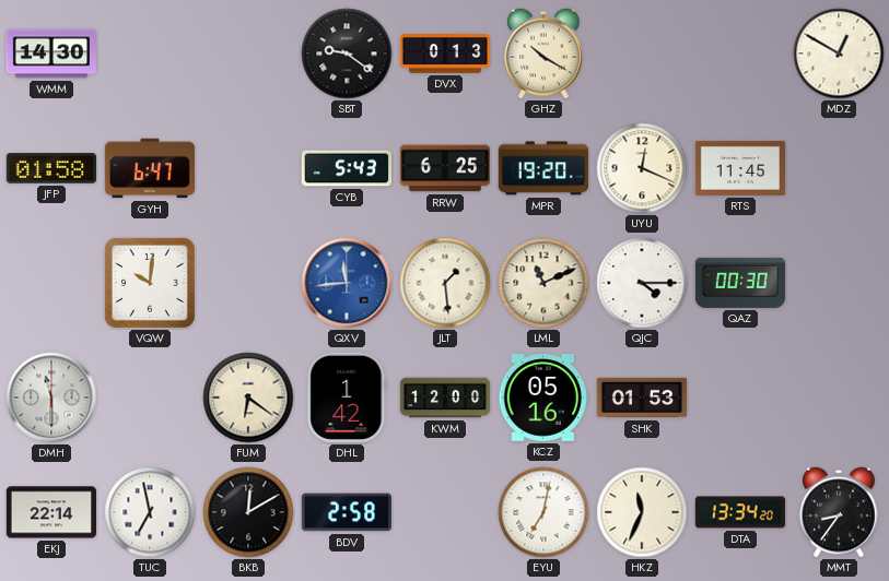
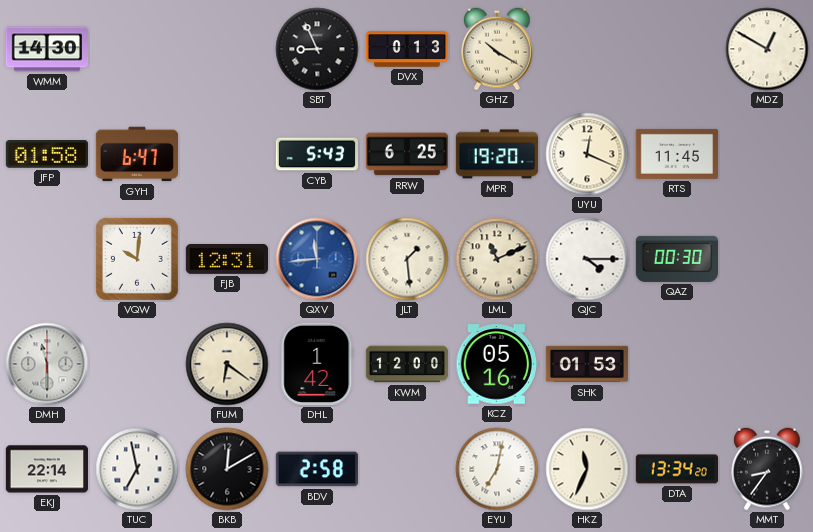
SBT: 9:21 -> 8:56 (317, 49)
FJB: none -> 12:31 (226, 259)
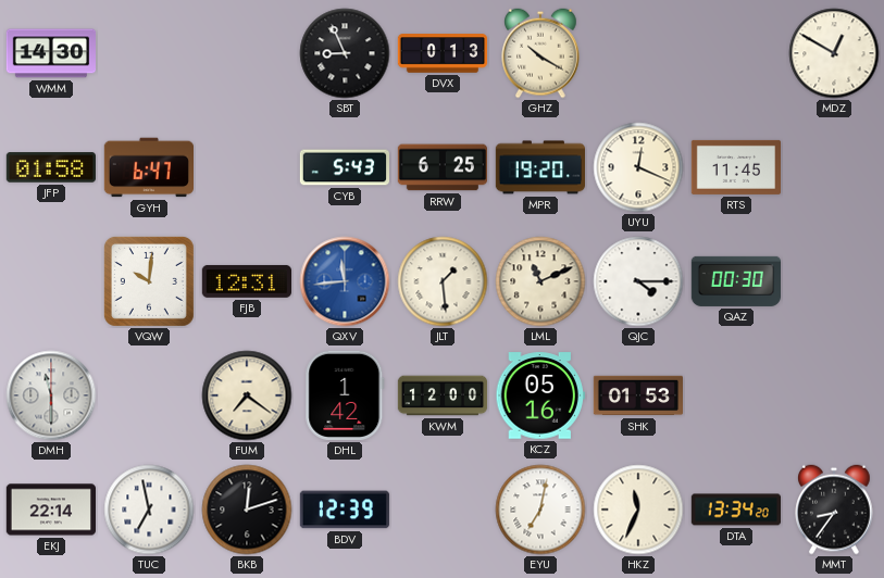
FUM: 6:21 -> 7:21 (247, 395)
BKB: 12:10 -> 12:12 (247, 510)
BDV: 2:58 -> 12:39 (344, 510)
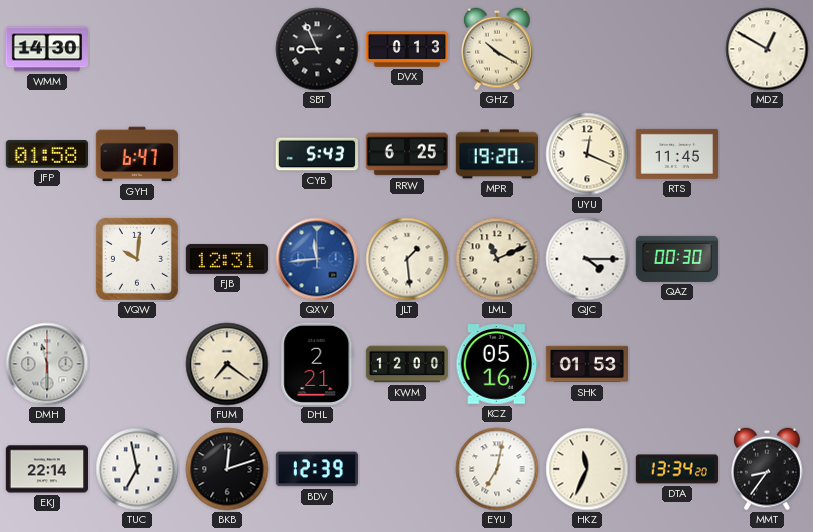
DHL: 1:42 -> 2:21 (317, 364)
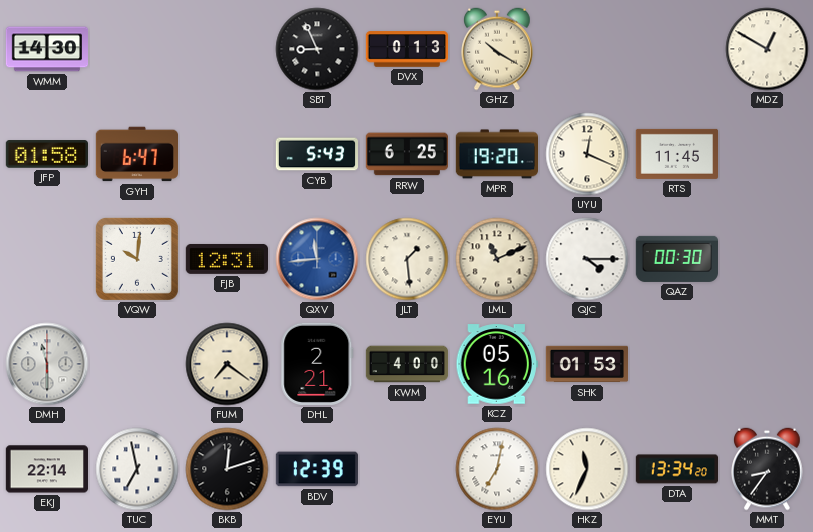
KWM: 12:00 -> 4:00 (407, 364)
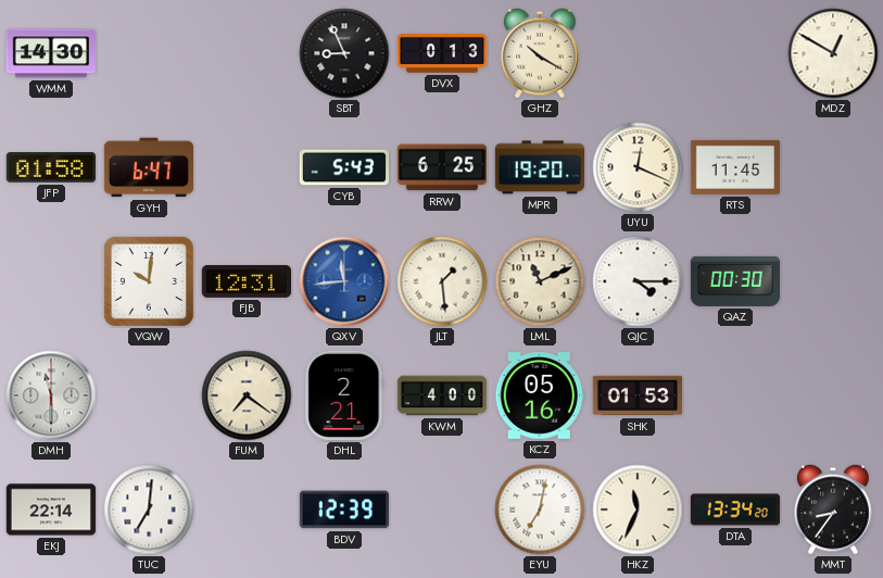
TUC: 6:58 -> 7:01 (149, 510)
BKB: 12:12 -> none (227, 469)
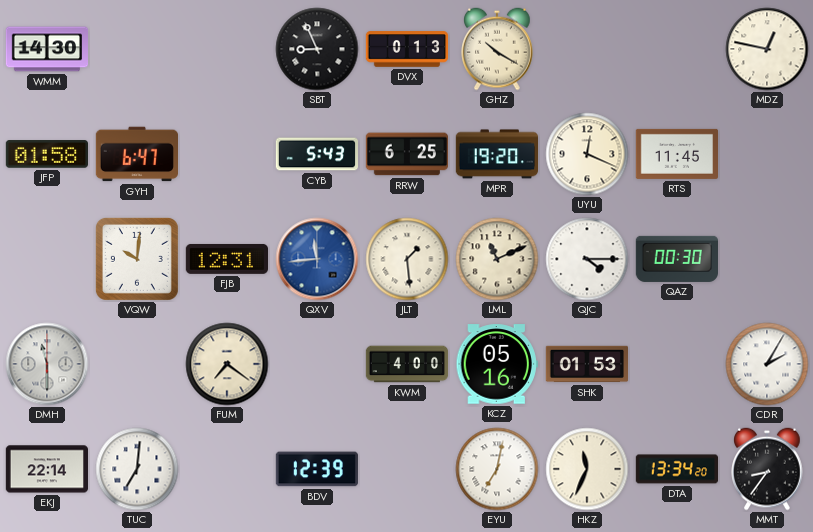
MDZ: 12:50 -> 12:47 (767, 49)
DHL: 2:21 -> none (344, 395)
CDR: none -> 2:05 (767, 364)
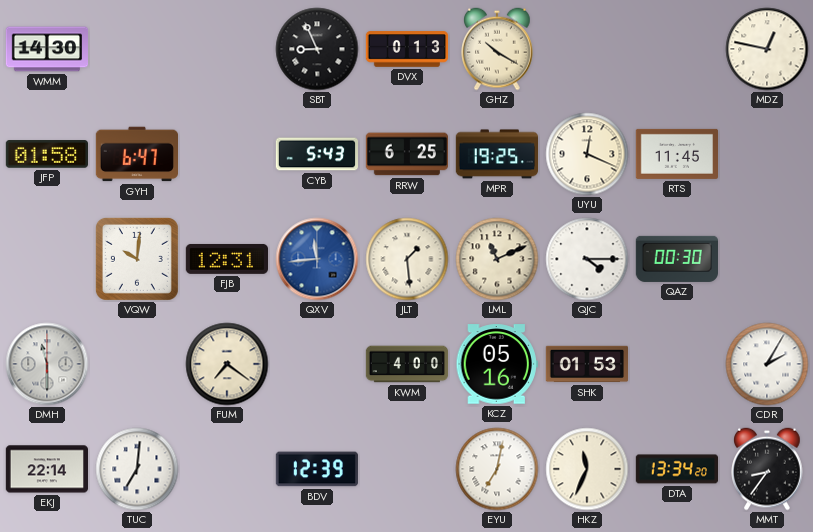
MPR: 19:20 -> 19:25 (496, 154)
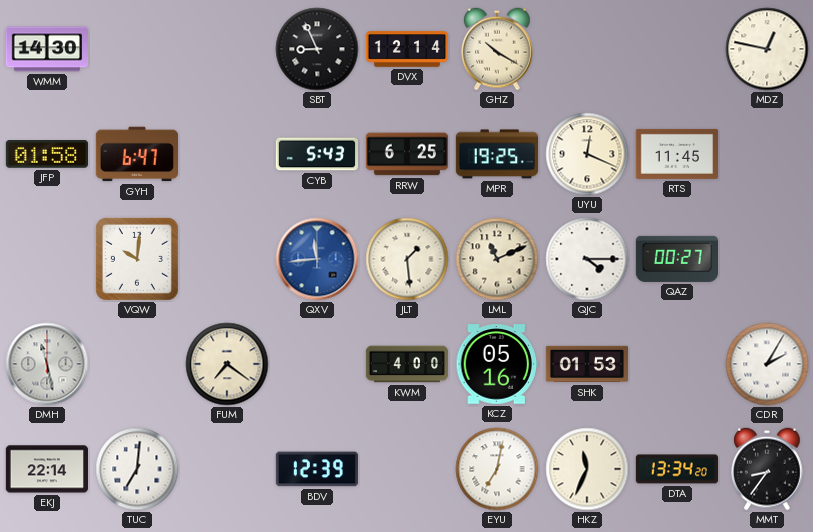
DVX: 0:13 -> 12:14 (407, 49)
FJB: 12:31 -> none (226, 259)
QAZ: 00:30 -> 00:27 (676, 259)
DMH: 11:30 -> 11:28 (47, 364)
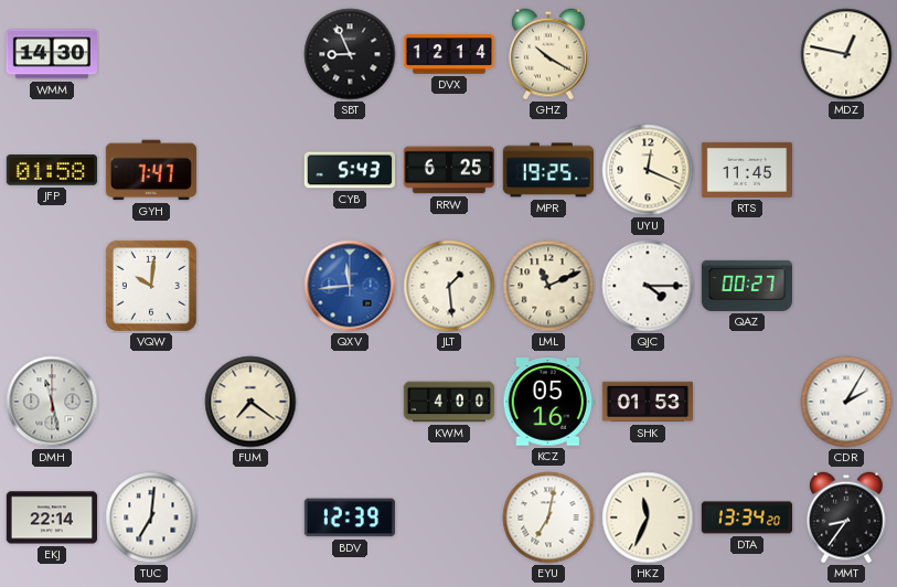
GYH: 6:47 -> 7:47 (150, 170)
